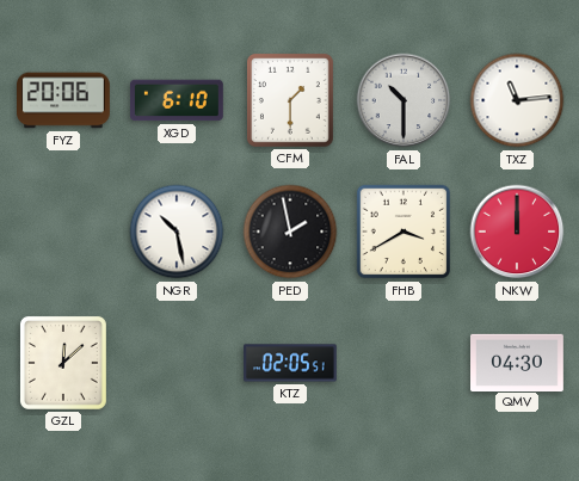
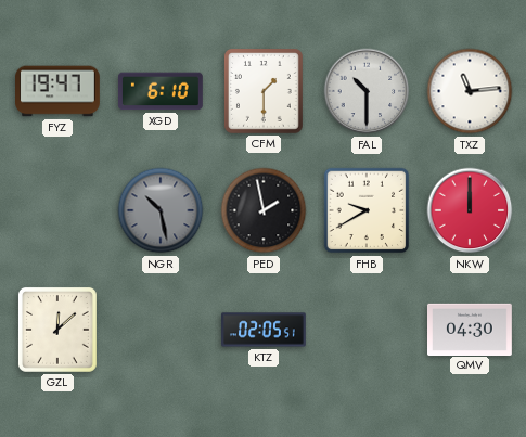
FYZ: 20:06 -> 19:47 (59, 91)
NGR dial: white -> grey (161, 210)
FHB: 3:40 -> 9:40 (367, 210)
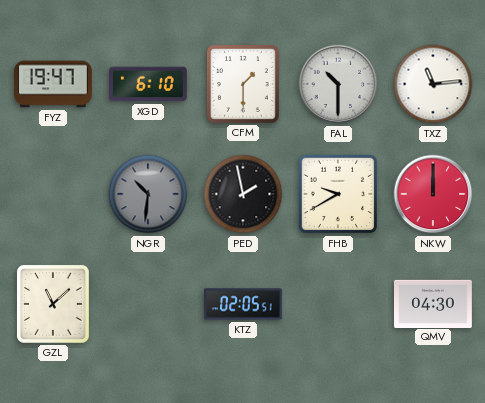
NGR: 10:28 -> 10:31 (148, 194)
GZL: 12:08 -> 11:08 (53, 304)
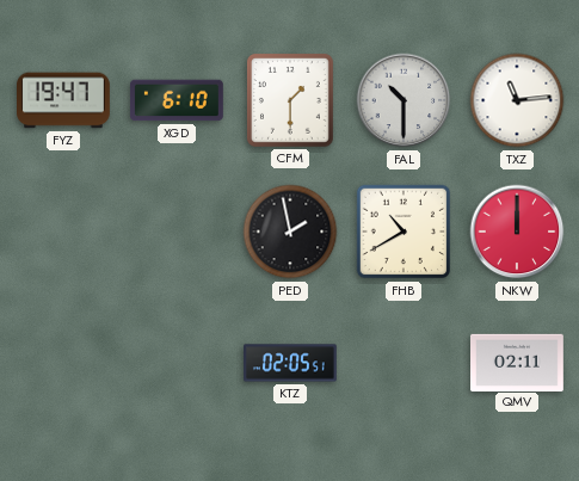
NGR: 10:31 -> none (148, 194)
FHB: 9:40 -> 10:40 (404, 232)
GZL: 11:08 -> none (53, 304)
QMV: 04:30 -> 02:11 (518, 362)
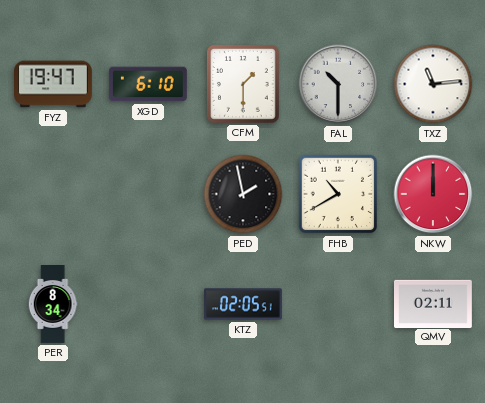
PER: none -> 8:34 (53, 304)
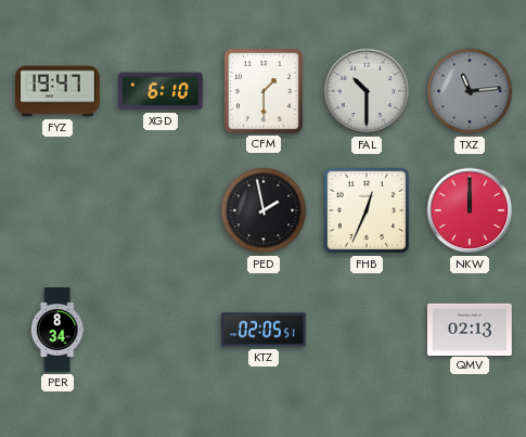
TXZ dial: white -> grey (470, 91)
FHB: 10:40 -> 12:34 (367, 210)
QMV: 02:11 -> 02:13 (471, 329)
